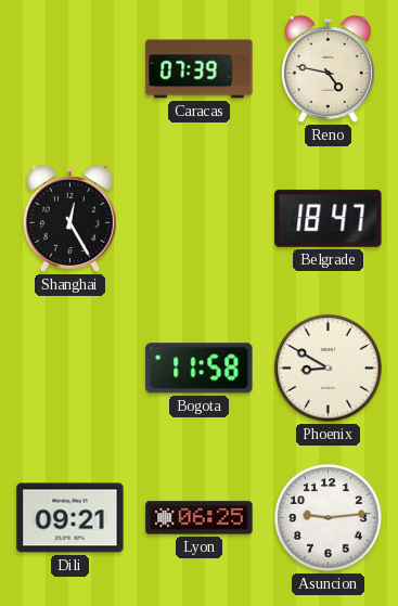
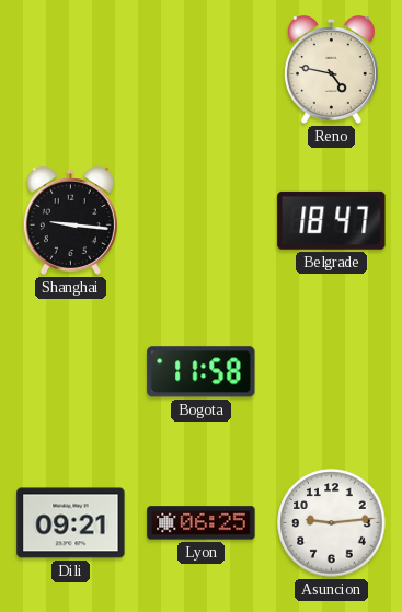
Caracas: 07:39 -> none (200, 69)
Shanghai: 12:25 -> 9:16 (70, 221)
Phoenix: 8:50 -> none (329, 369)
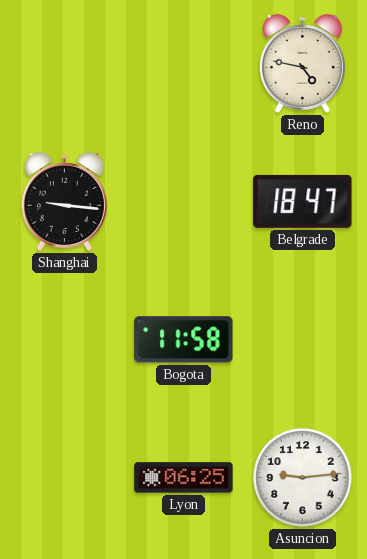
Dili: 09:21 -> none (71, 523)
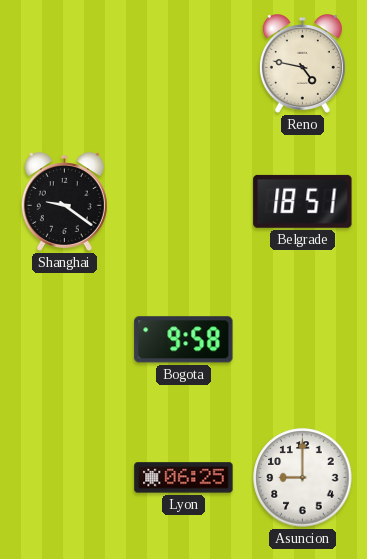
Shanghai: 9:16 -> 9:21 (64, 202)
Belgrade: 18:47 -> 18:51 (303, 201)
Bogota: 11:58 -> 9:58 (184, 340)
Asuncion: 9:14 -> 9:00 (303, 478)
